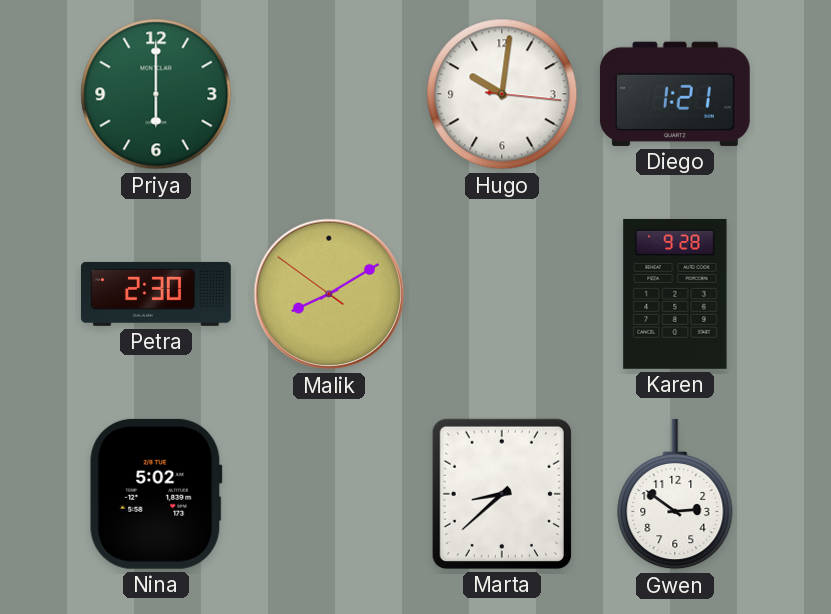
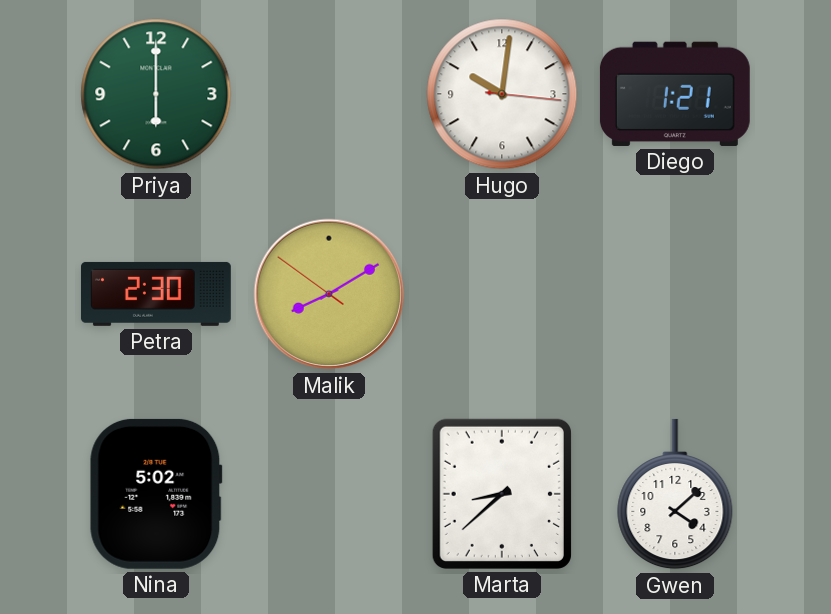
Karen: 9:28 -> none (675, 294)
Gwen: 2:51 -> 4:08 (675, 494)
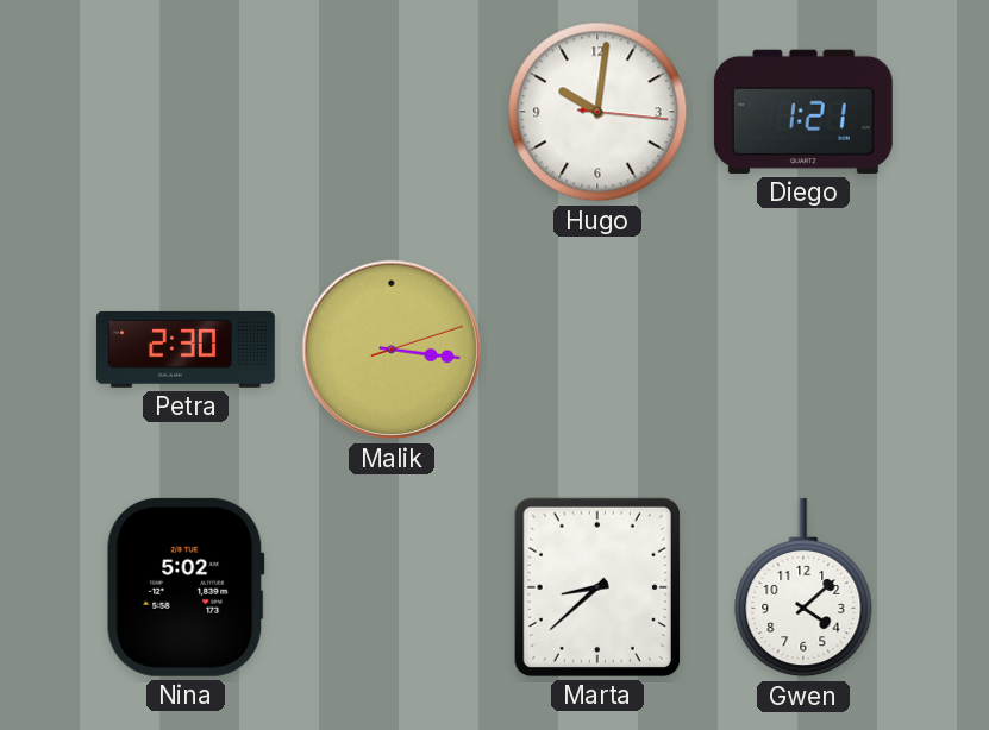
Priya: 6:00 -> none (156, 94)
Malik: 8:09 -> 3:16 (392, 350)
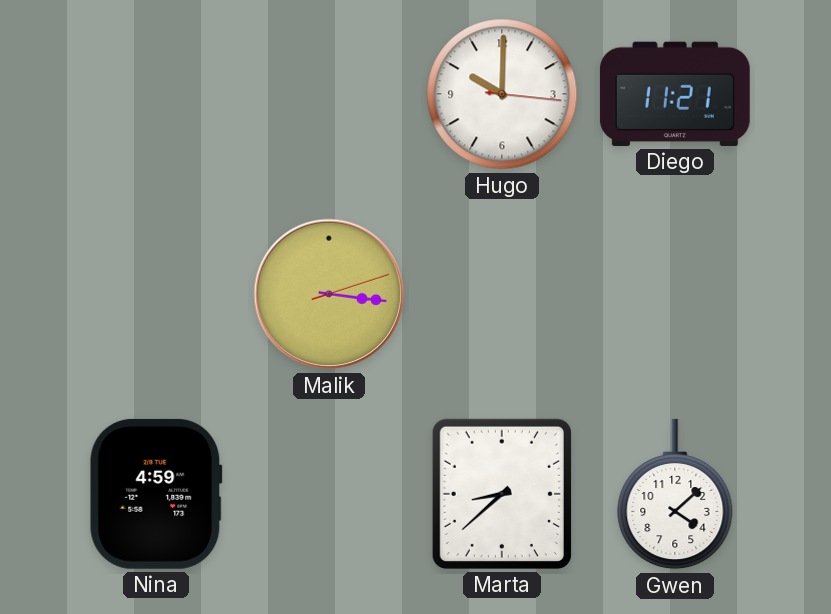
Hugo: 10:01 -> 10:00 (502, 94)
Diego: 1:21 -> 11:21 (675, 94)
Petra: 2:30 -> none (186, 350)
Nina: 5:02 -> 4:59 (156, 494)
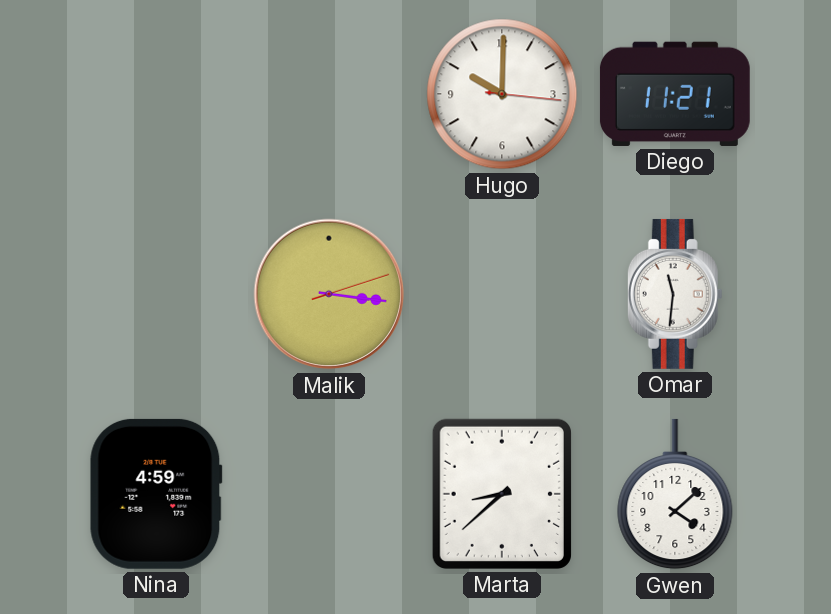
Omar: none -> 11:31 (675, 294)
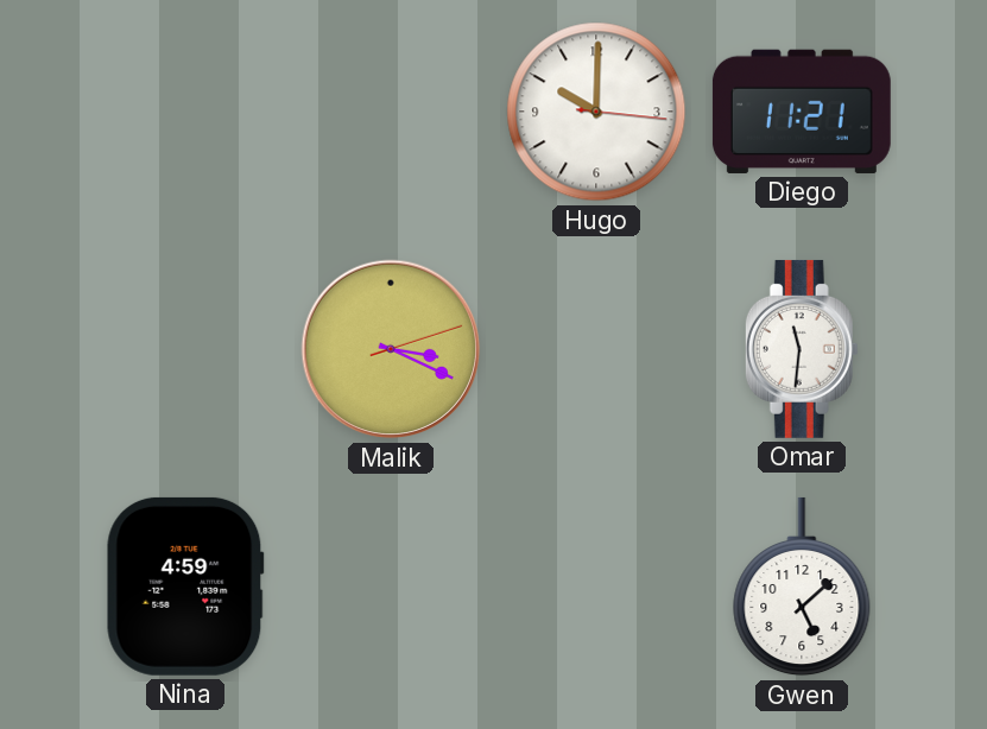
Malik: 3:16 -> 3:19 (391, 349)
Marta: 8:38 -> none (502, 494)
Gwen: 4:08 -> 5:08 (802, 587)
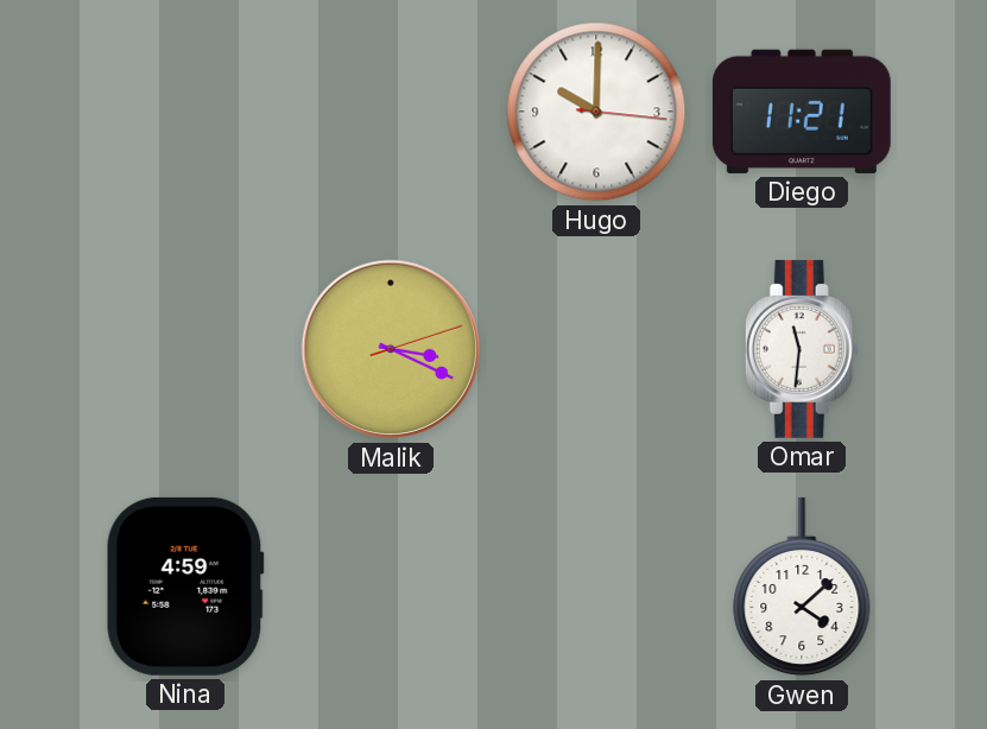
Gwen: 5:08 -> 4:08 (802, 587)
